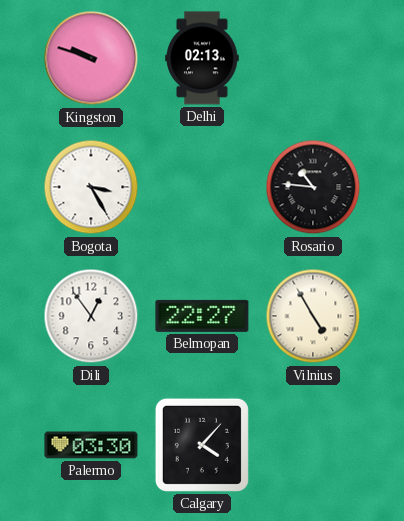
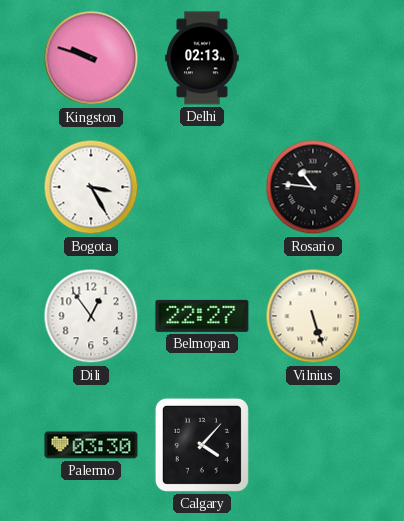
Vilnius: 4:55 -> 5:27 (313, 316)
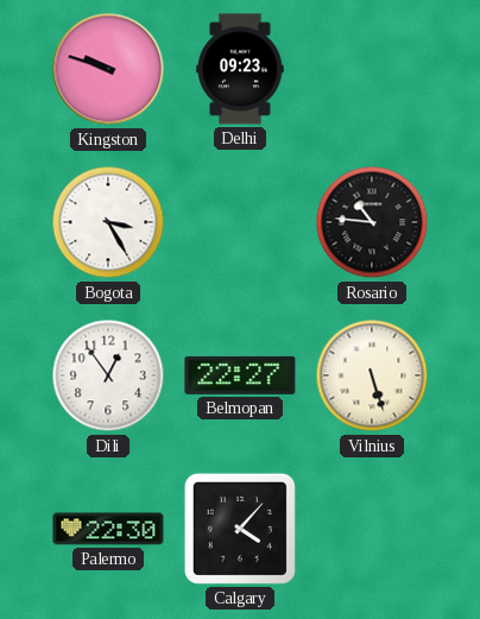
Delhi: 02:13 -> 09:23 (240, 69)
Palermo: 03:30 -> 22:30 (108, 529)
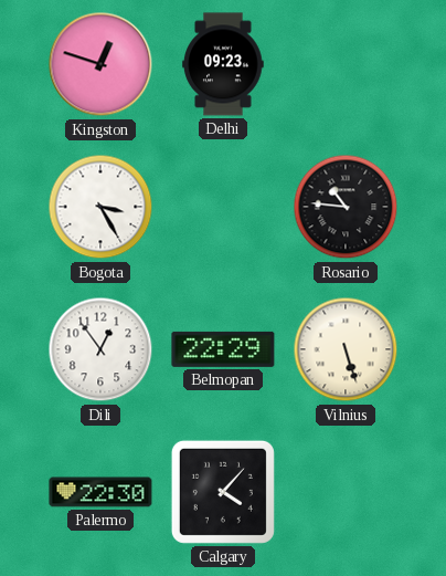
Kingston: 9:48 -> 12:48 (100, 64)
Belmopan: 22:27 -> 22:29 (223, 349)
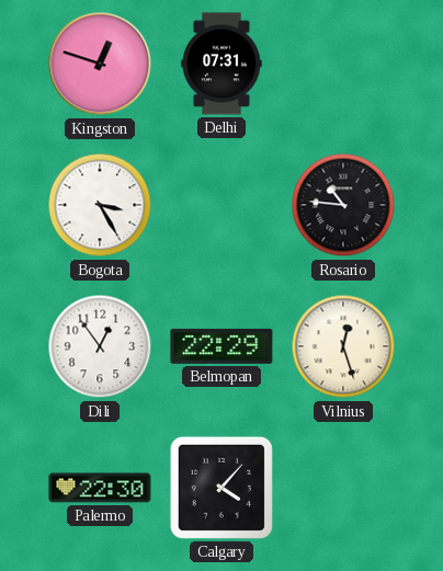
Delhi: 09:23 -> 07:31 (222, 64)
Vilnius: 5:27 -> 12:27 (343, 346)
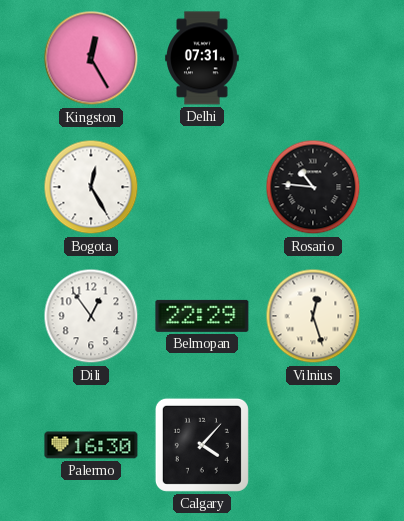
Kingston: 12:48 -> 12:25 (91, 58)
Bogota: 3:25 -> 12:25 (91, 187)
Palermo: 22:30 -> 16:30 (91, 445)
